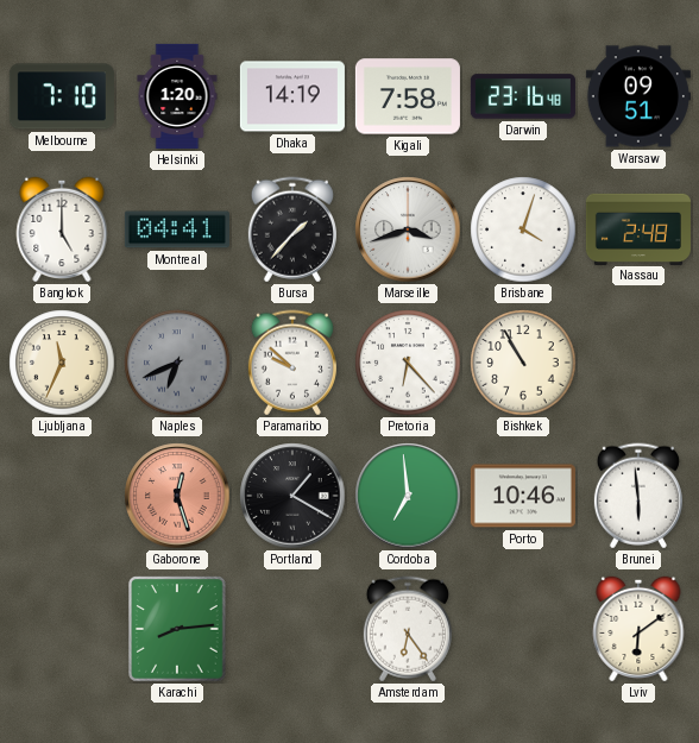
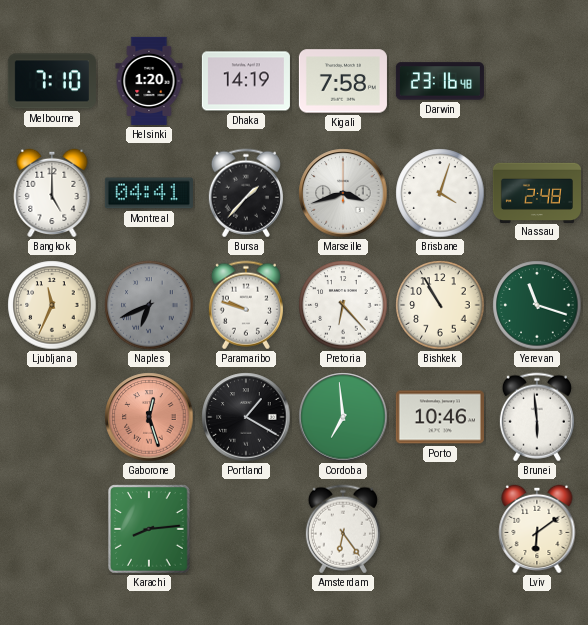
Warsaw: 09:51 -> none (638, 96)
Paramaribo: 9:52 -> 9:48 (246, 305)
Yerevan: none -> 11:18 (537, 305)
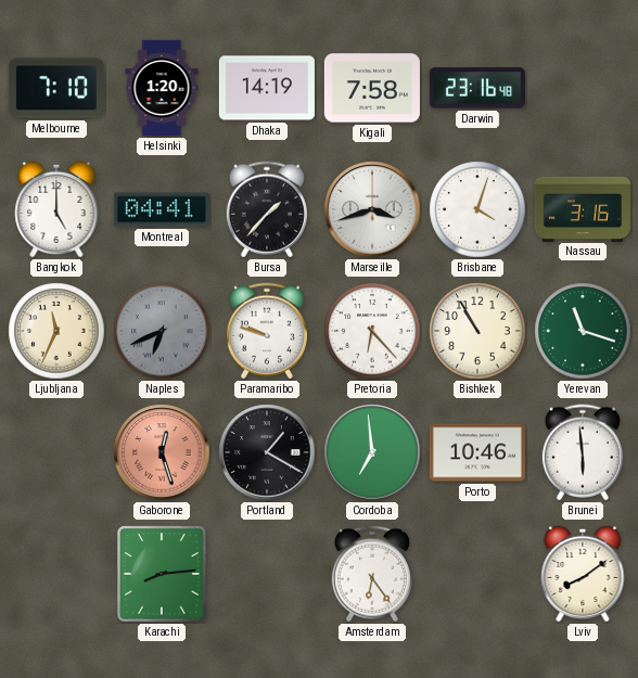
Nassau: 2:48 -> 3:16 (583, 208)
Lviv: 6:09 -> 8:09 (583, 574)
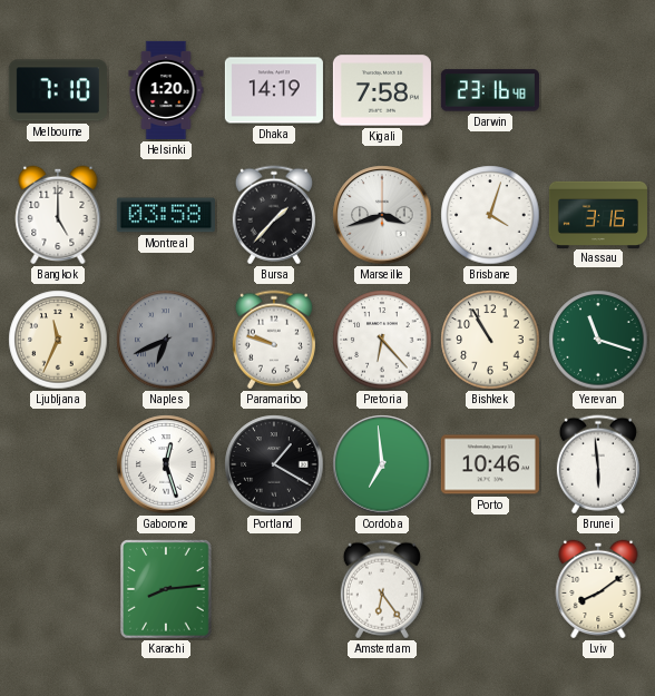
Montreal: 04:41 -> 03:58 (166, 215)
Gaborone dial: salmon -> white (166, 464)
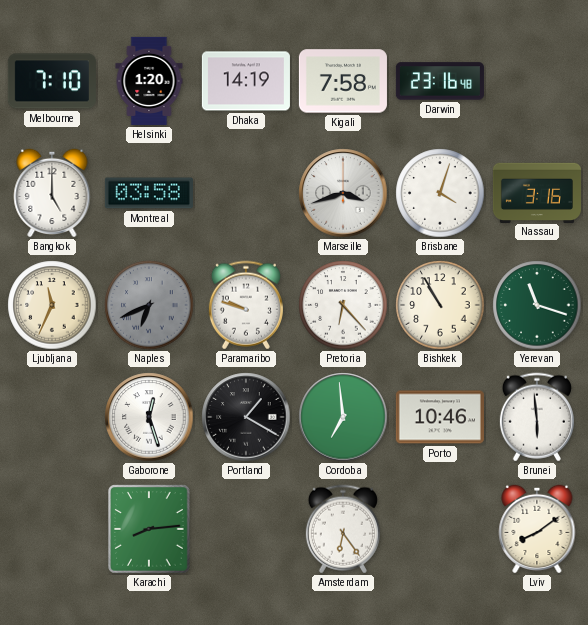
Bursa: 1:37 -> none (274, 215)
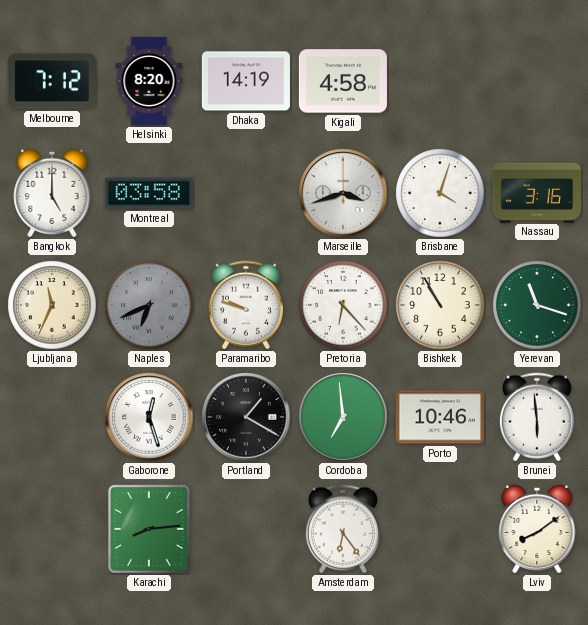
Melbourne: 7:10 -> 7:12 (52, 81)
Helsinki: 1:20 -> 8:20 (149, 81)
Kigali: 7:58 -> 4:58 (343, 81)
Darwin: 23:16 -> none (440, 81)
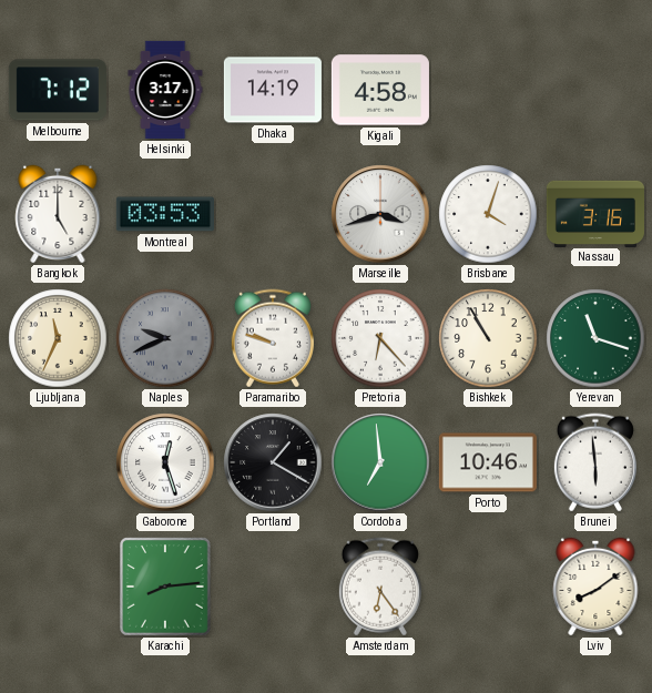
Helsinki: 8:20 -> 3:17 (165, 90)
Montreal: 03:58 -> 03:53 (165, 214)
Naples: 6:41 -> 9:41 (165, 338)
